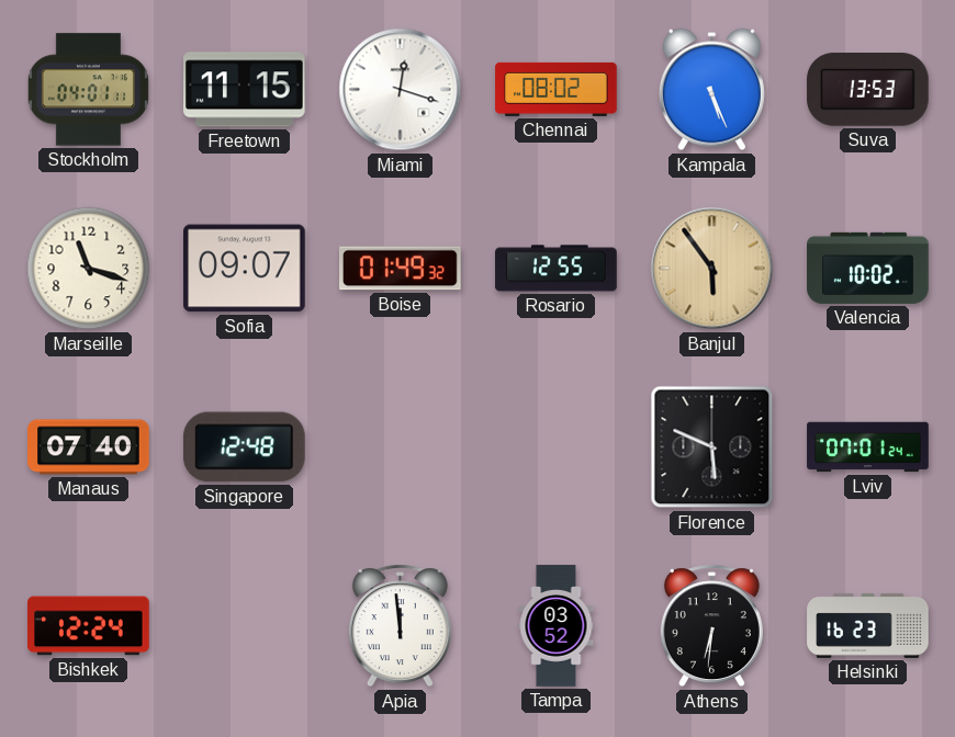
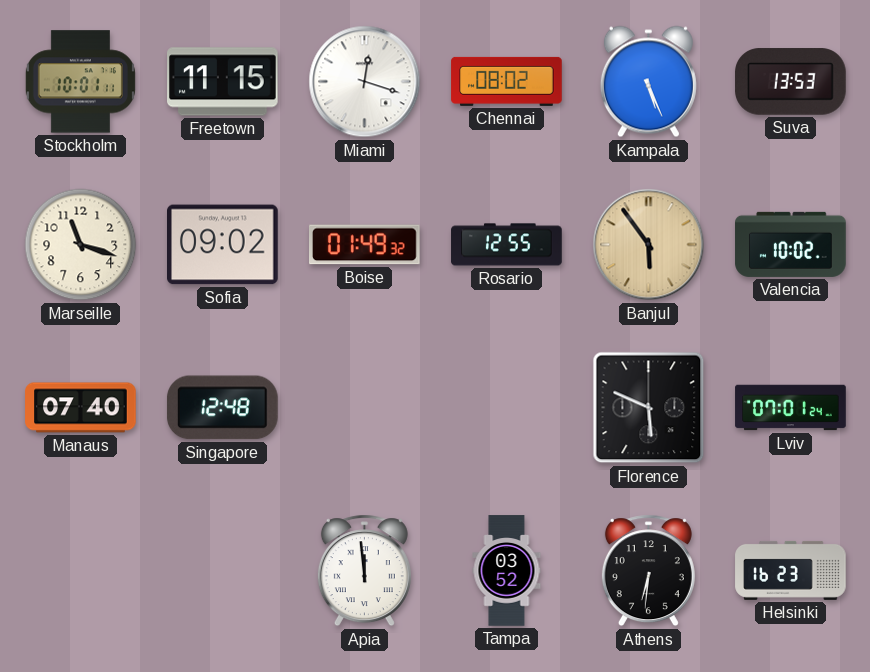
Stockholm: 04:01 -> 10:01 (80, 82)
Sofia: 09:07 -> 09:02 (223, 245)
Bishkek: 12:24 -> none (89, 626)
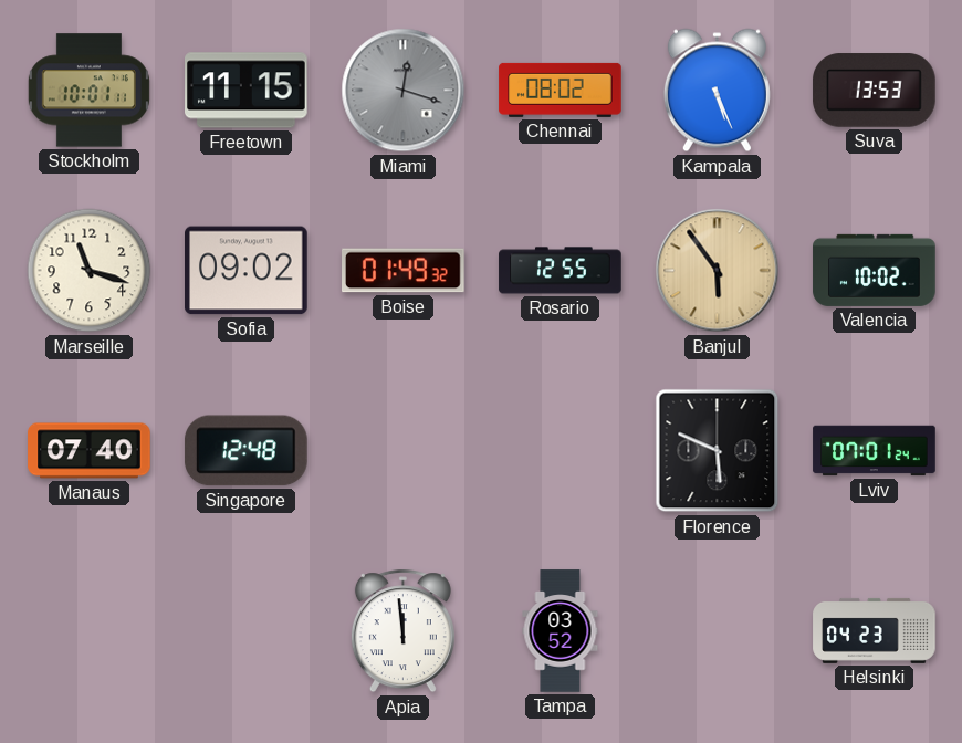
Miami dial: white -> grey (404, 91)
Athens: 6:31 -> none (648, 571)
Helsinki: 16:23 -> 04:23 (875, 630)
